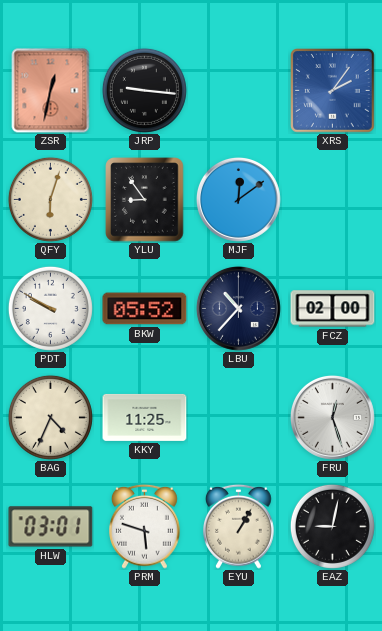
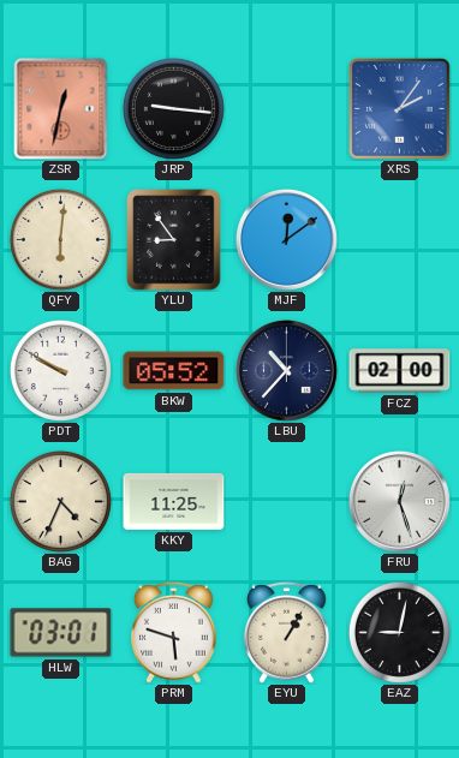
QFY: 6:03 -> 6:01 (60, 239)
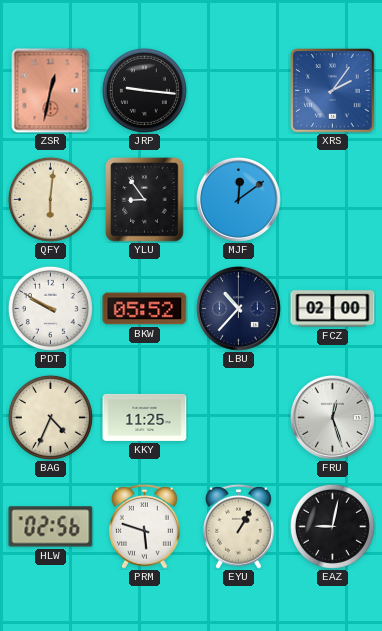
HLW: 03:01 -> 02:56 (51, 527)
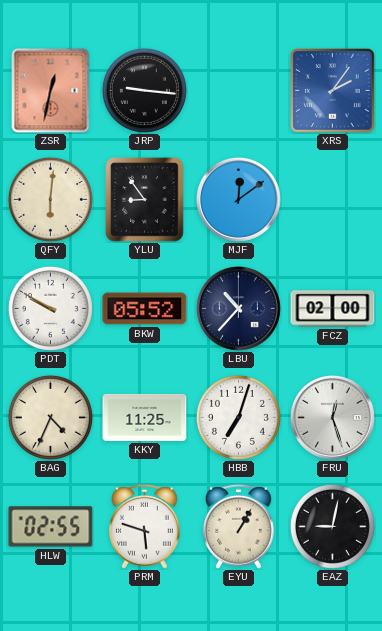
HBB: none -> 7:03 (238, 417)
HLW: 02:56 -> 02:55 (51, 527)
